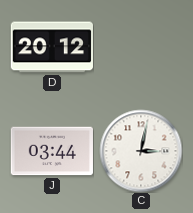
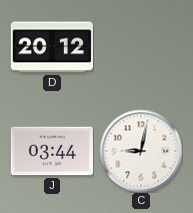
C: 3:02 -> 9:02 (141, 151)
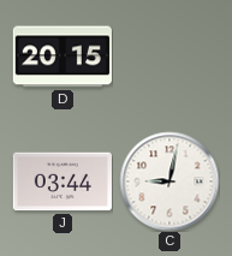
D: 20:12 -> 20:15 (63, 56)
